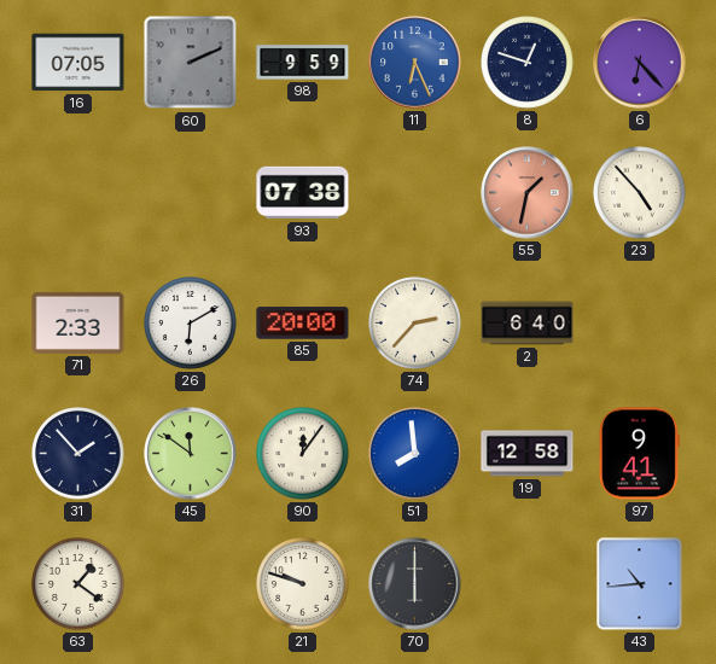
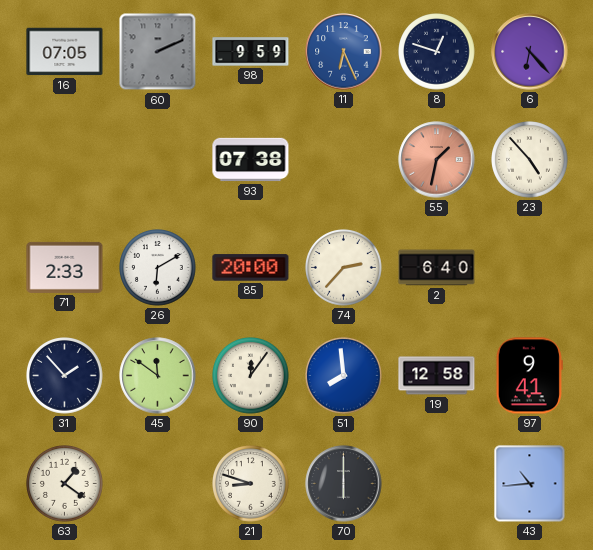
21: 9:48 -> 8:48 (251, 484)
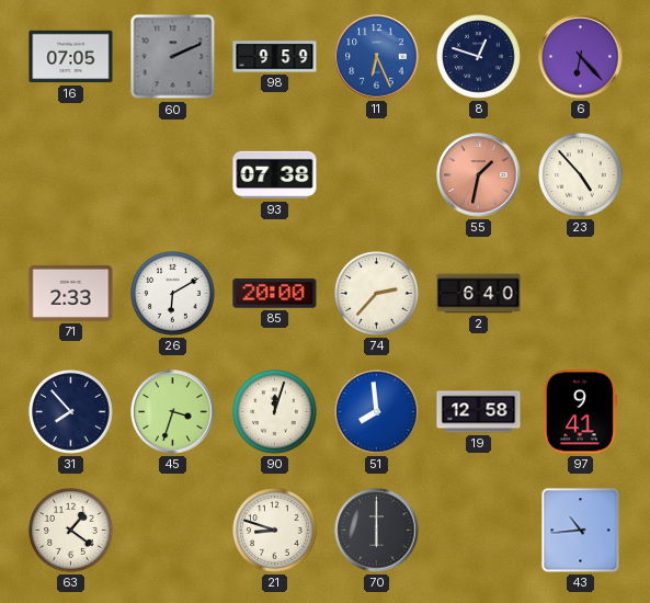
31: 1:53 -> 7:53 (71, 412)
45: 11:51 -> 3:33 (173, 412)
90: 12:06 -> 12:03 (275, 412)
